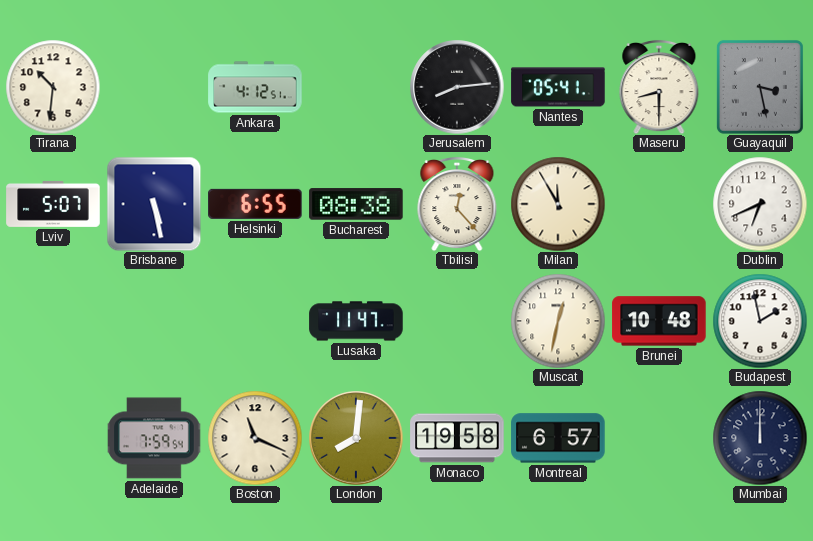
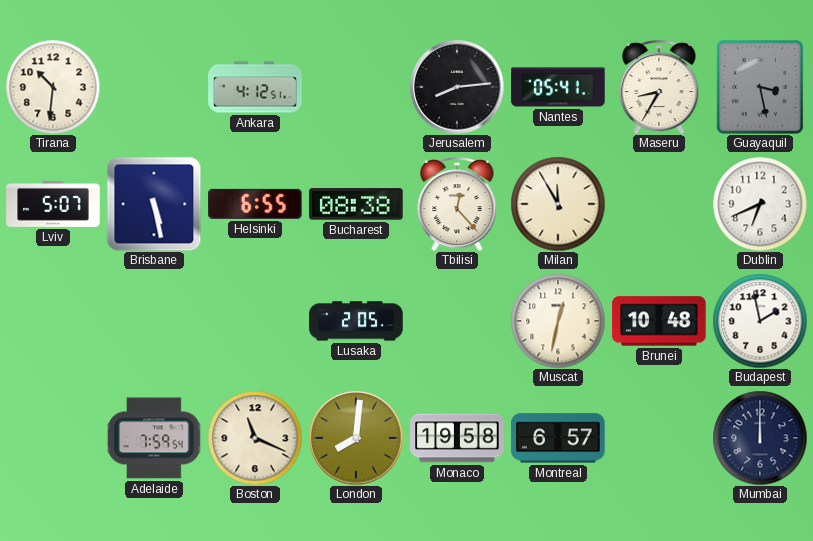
Maseru: 8:30 -> 8:35 (659, 87)
Lusaka: 11:47 -> 2:05 (356, 321)
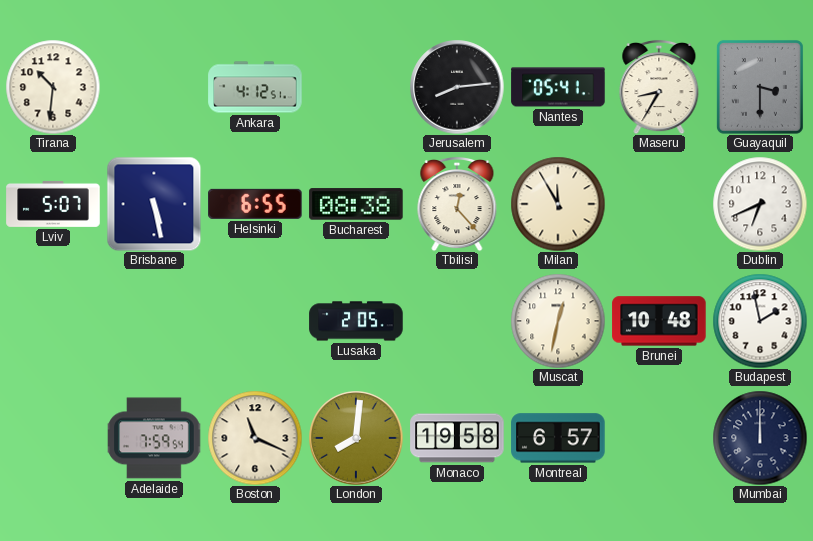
Guayaquil: 3:28 -> 3:30 (760, 87)
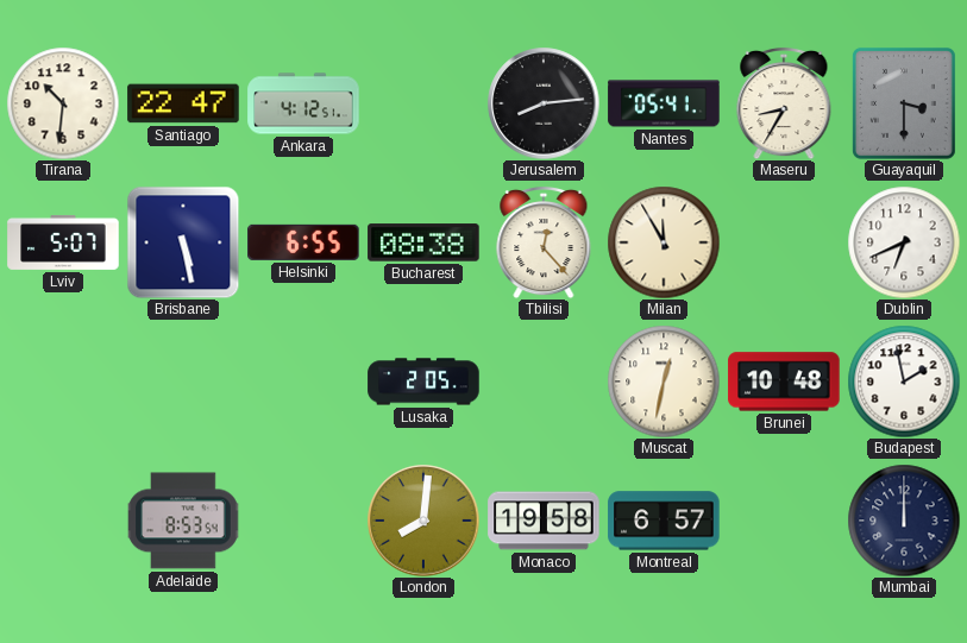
Santiago: none -> 22:47 (183, 103)
Adelaide: 7:59 -> 8:53 (183, 521)
Boston: 11:19 -> none (255, 438)
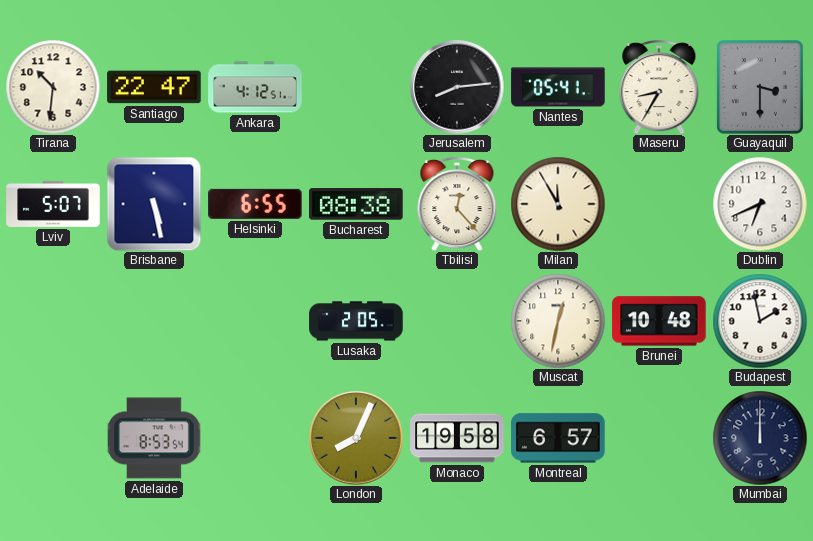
London: 8:01 -> 8:04 (356, 438)
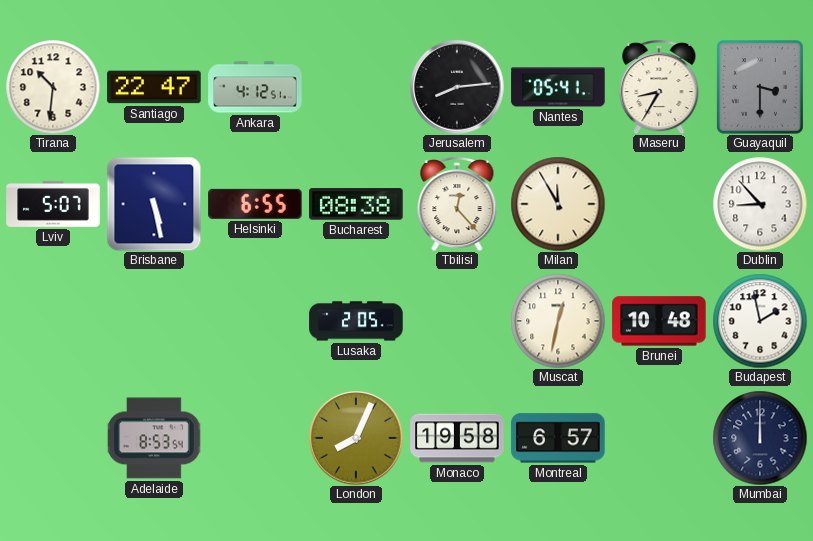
Dublin: 6:41 -> 8:53 (760, 204)
